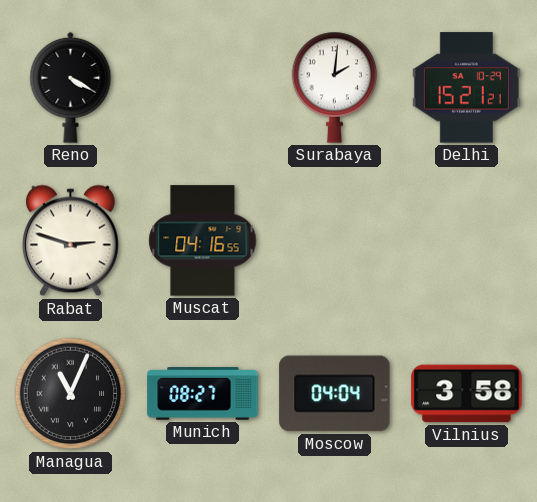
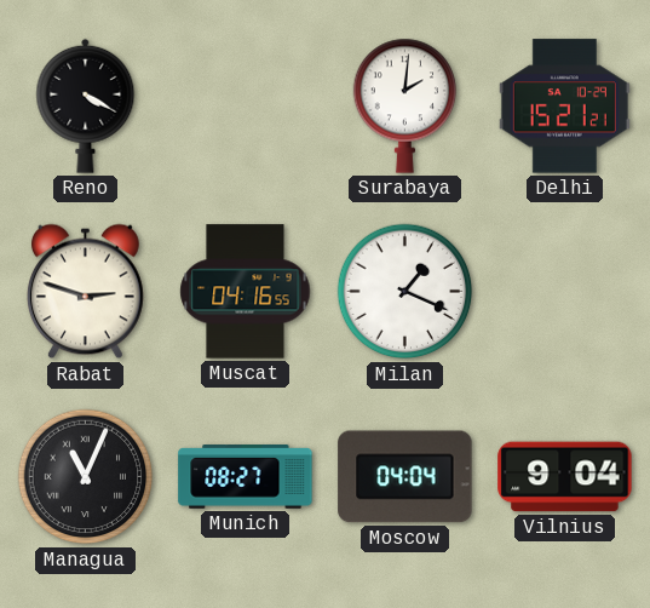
Milan: none -> 1:19 (405, 292)
Vilnius: 3:58 -> 9:04 (565, 477)
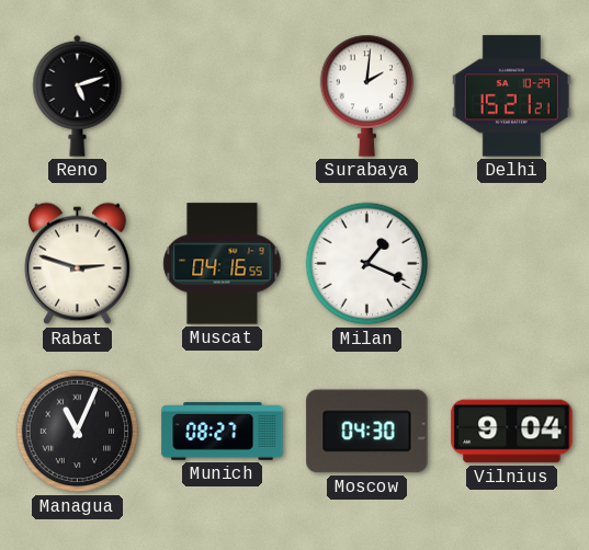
Reno: 4:20 -> 5:12 (78, 95)
Moscow: 04:04 -> 04:30 (367, 432)
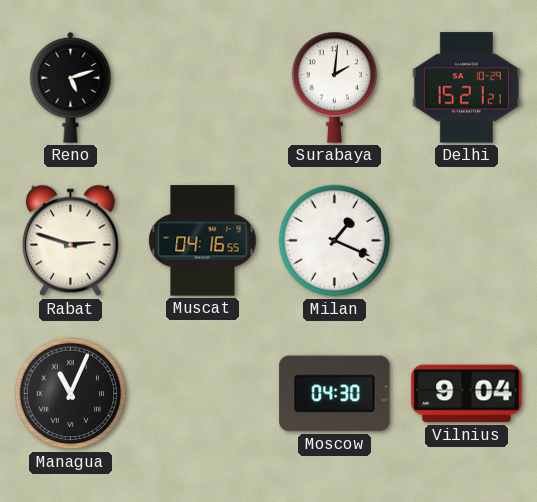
Munich: 08:27 -> none (223, 432)
